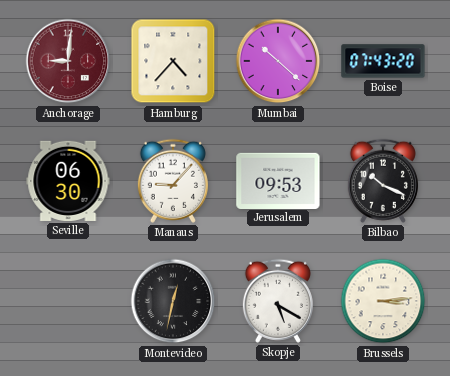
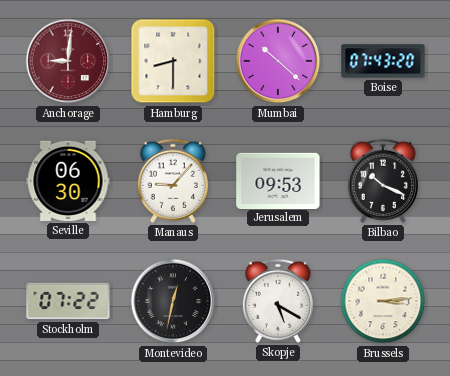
Hamburg: 4:37 -> 8:30 (173, 61)
Stockholm: none -> 07:22 (68, 301)
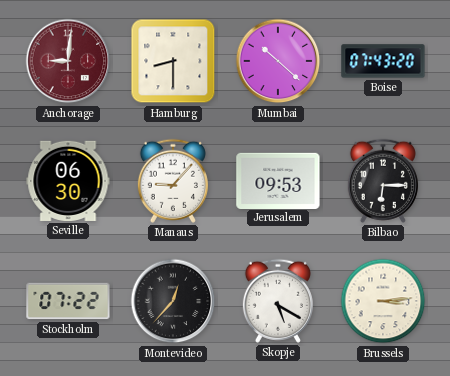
Bilbao: 10:19 -> 6:15 (383, 181)
Montevideo: 12:32 -> 12:37 (173, 301)
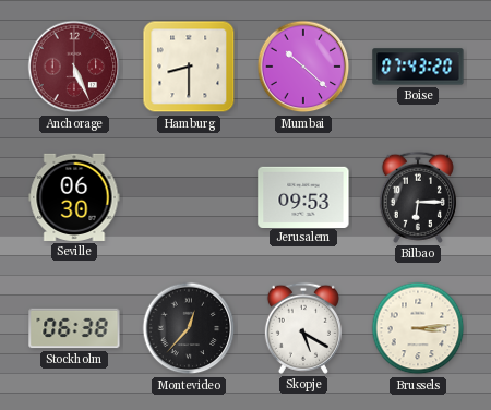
Anchorage: 9:01 -> 5:26 (74, 67)
Manaus: 9:07 -> none (173, 181)
Stockholm: 07:22 -> 06:38 (74, 328)
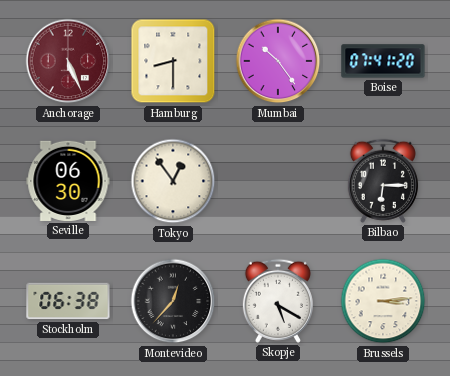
Mumbai: 10:22 -> 10:24 (278, 61)
Boise: 07:43 -> 07:41 (383, 61)
Tokyo: none -> 12:54 (173, 181)
Jerusalem: 09:53 -> none (303, 196)
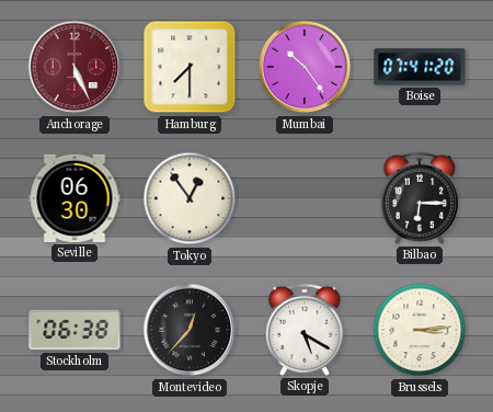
Hamburg: 8:30 -> 7:30 (190, 67)
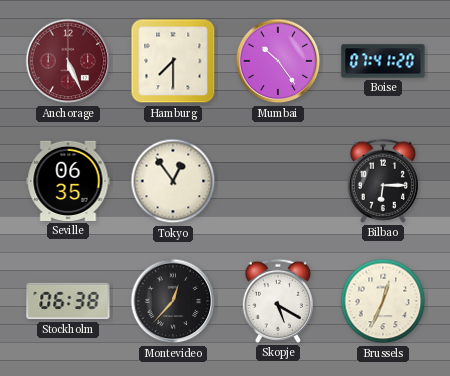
Seville: 06:30 -> 06:35 (68, 181)
Brussels: 3:14 -> 12:34 (383, 301)
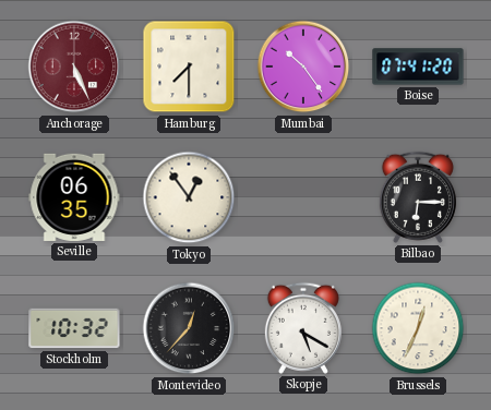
Stockholm: 06:38 -> 10:32 (74, 328)
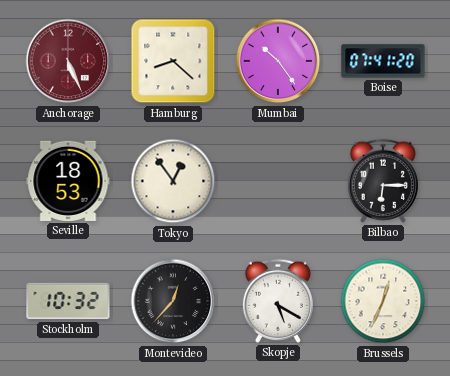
Hamburg: 7:30 -> 8:22 (173, 61)
Seville: 06:35 -> 18:53 (68, 181)
